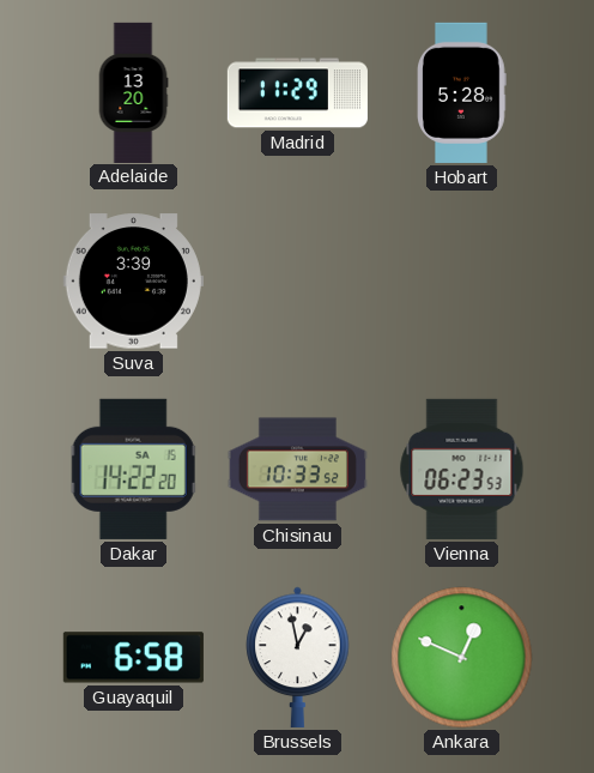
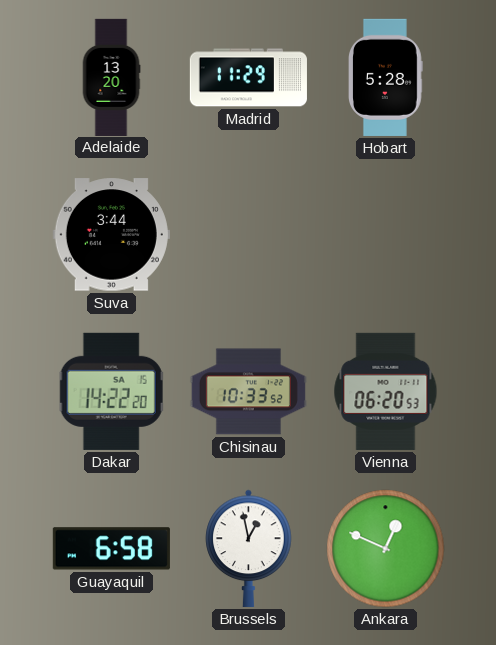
Suva: 3:39 -> 3:44 (111, 235)
Vienna: 06:23 -> 06:20 (386, 391)
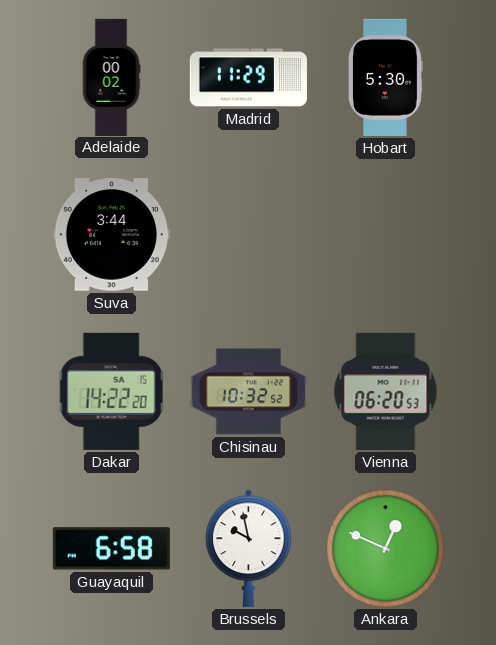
Adelaide: 13:20 -> 00:02 (111, 77)
Hobart: 5:28 -> 5:30 (386, 77)
Chisinau: 10:33 -> 10:32 (248, 392)
Brussels: 12:58 -> 9:58 (249, 548)
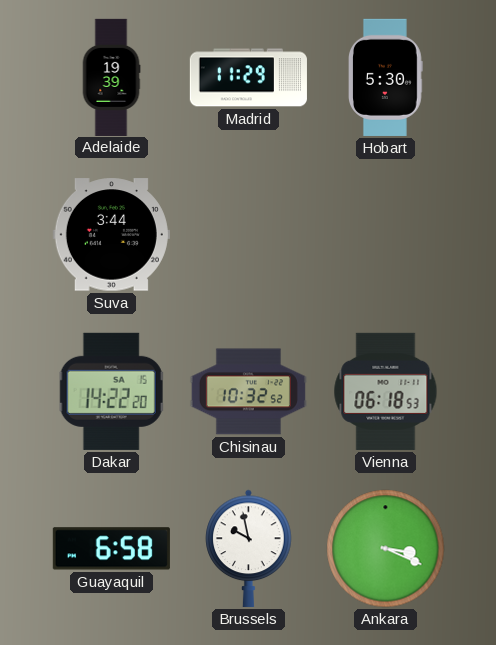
Adelaide: 00:02 -> 19:39 (111, 77)
Vienna: 06:20 -> 06:18 (386, 391)
Ankara: 12:49 -> 3:19 (386, 549)
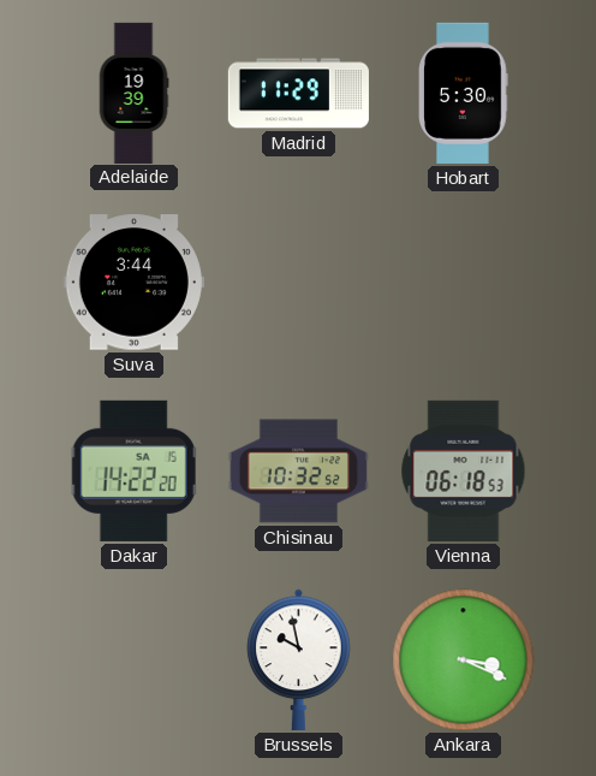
Guayaquil: 6:58 -> none (111, 549)
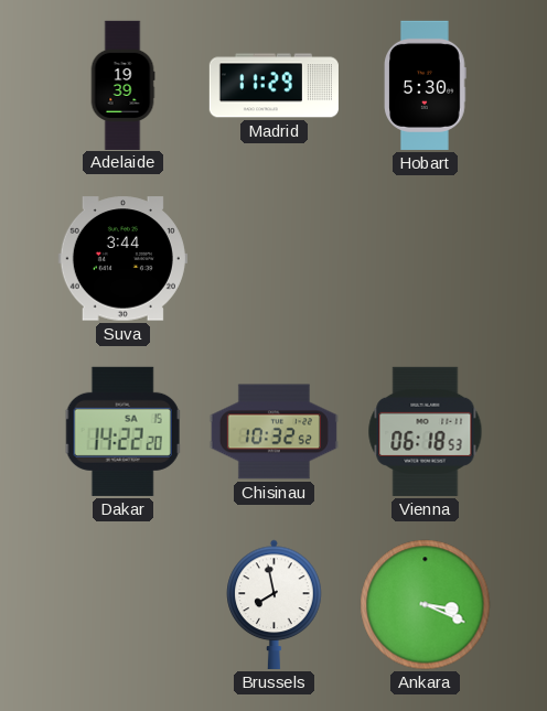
Brussels: 9:58 -> 7:58 (275, 604)
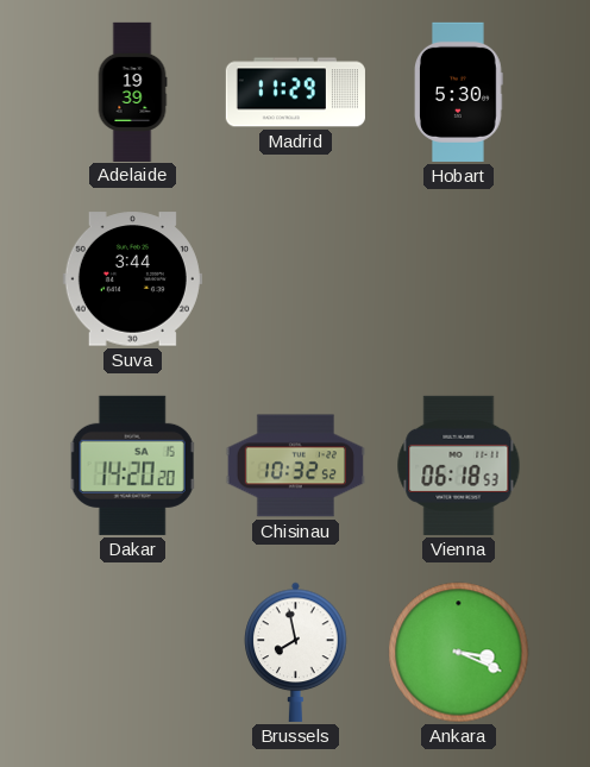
Dakar: 14:22 -> 14:20 (133, 465)
